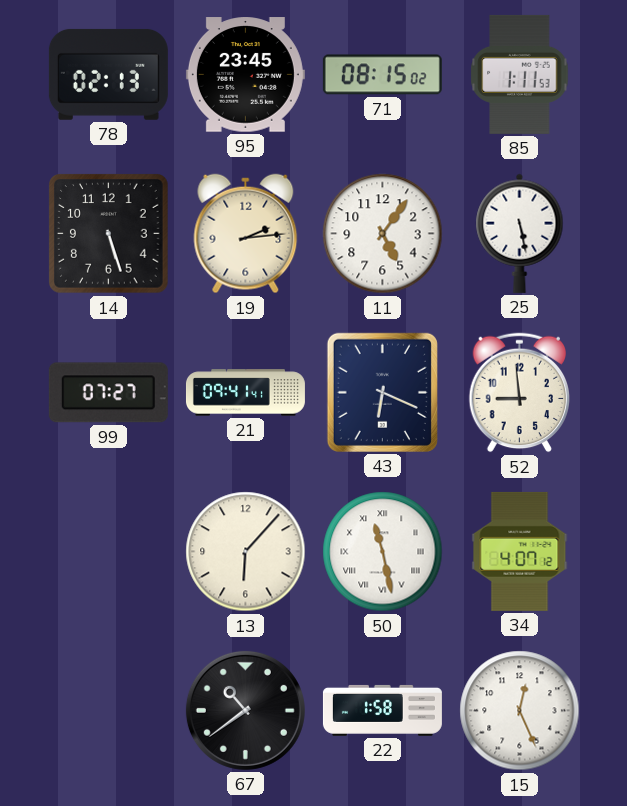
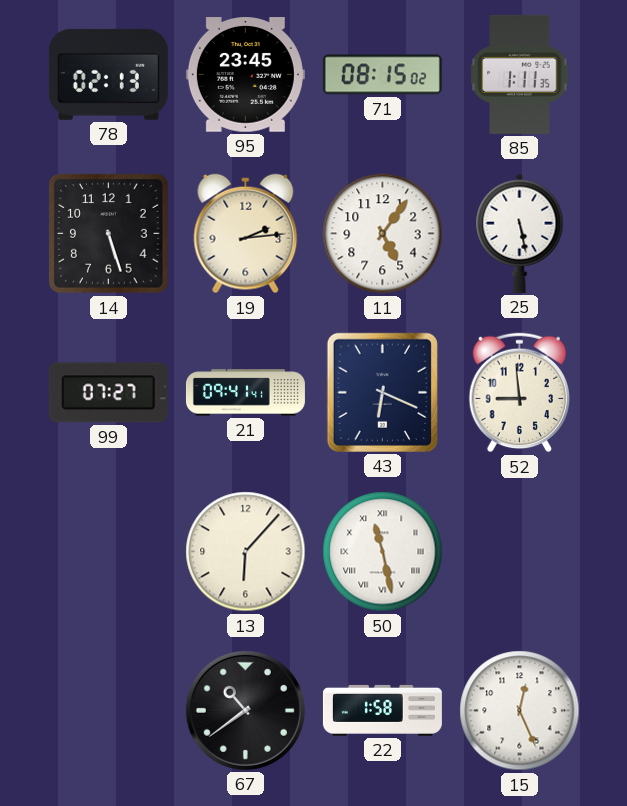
85: 1:11:53 -> 1:11:35 (520, 74)
34: 4:07 -> none (520, 551)
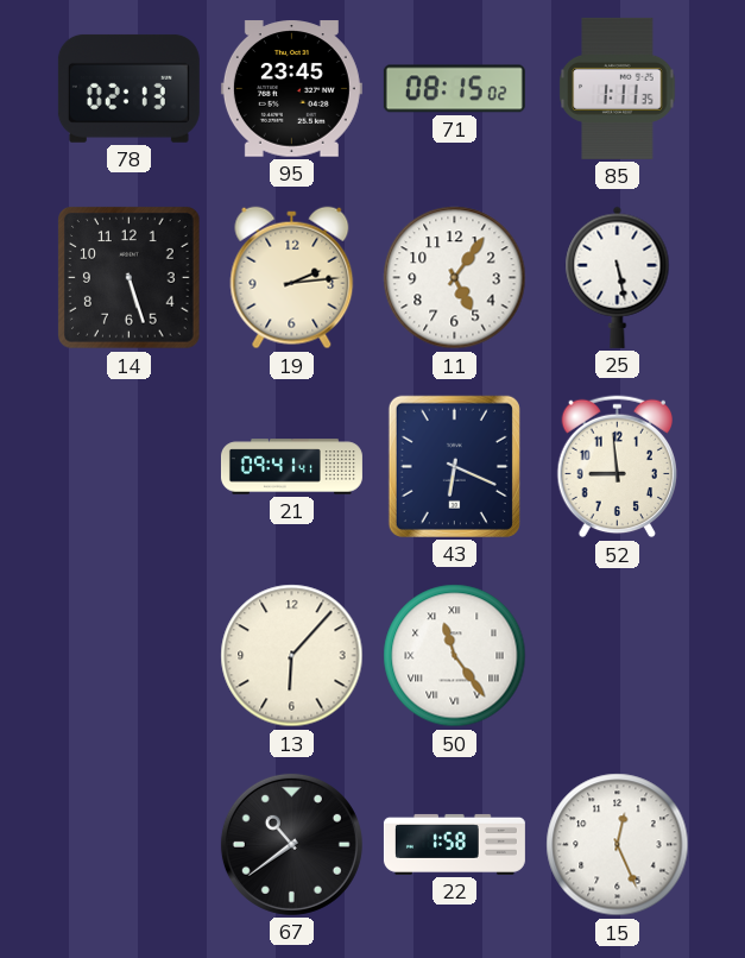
99: 07:27 -> none (108, 393)
50: 11:28 -> 11:24 (455, 656)
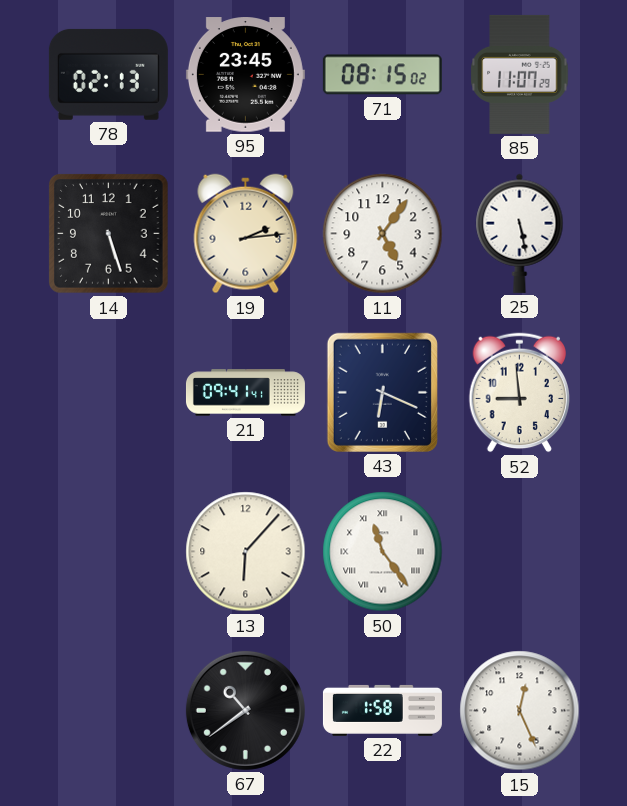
85: 1:11 -> 11:07 (520, 74)
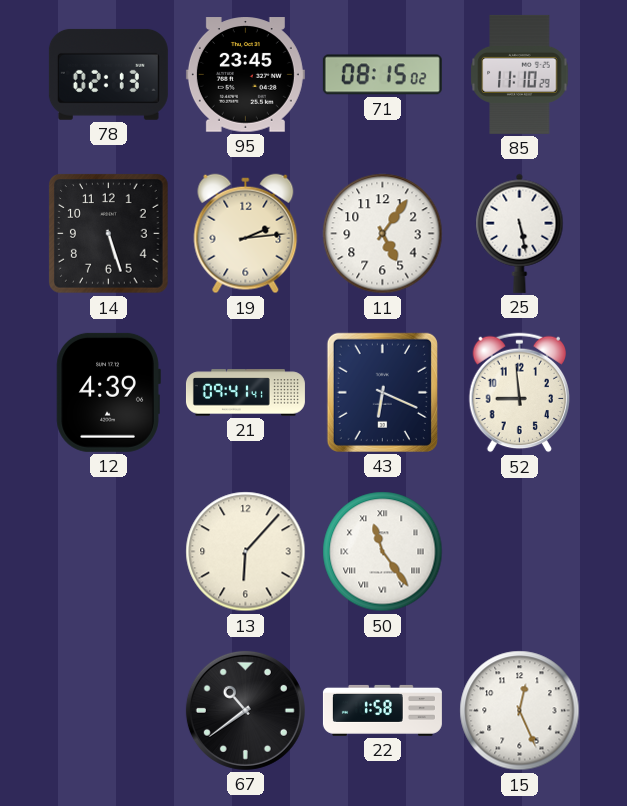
85: 11:07 -> 11:10 (520, 74)
12: none -> 4:39 (108, 392)
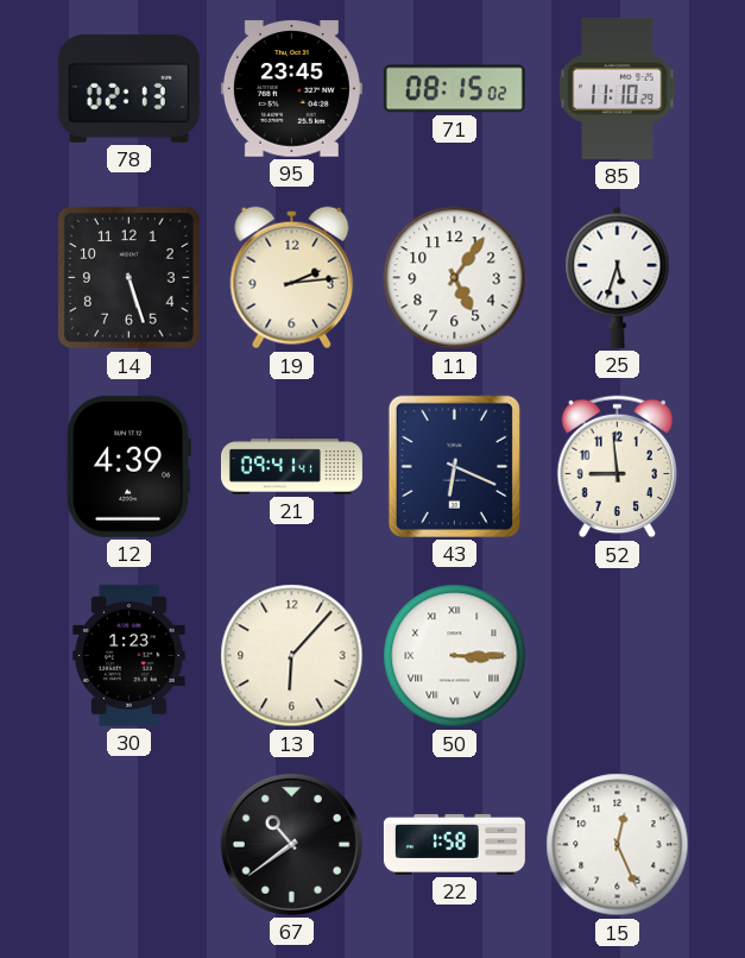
25: 5:28 -> 5:33 (618, 277)
30: none -> 1:23 (130, 655)
50: 11:24 -> 3:15 (455, 656)
